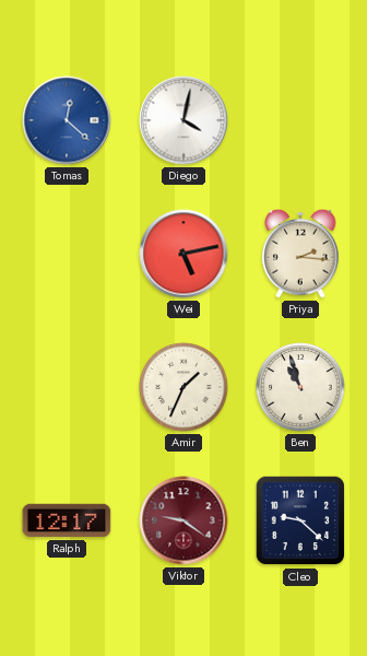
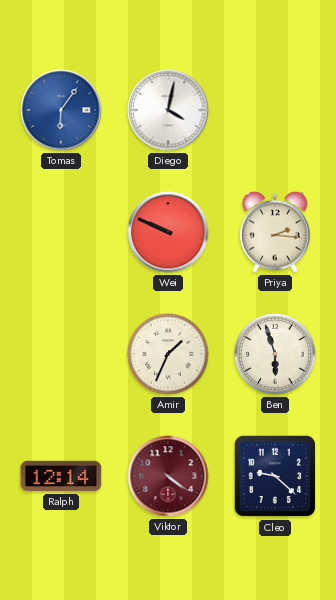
Tomas: 12:22 -> 6:06 (61, 110)
Wei: 5:13 -> 9:49 (168, 232)
Ben: 10:57 -> 5:57 (275, 354)
Ralph: 12:17 -> 12:14 (61, 476)
Viktor: 9:21 -> 4:21 (168, 476)
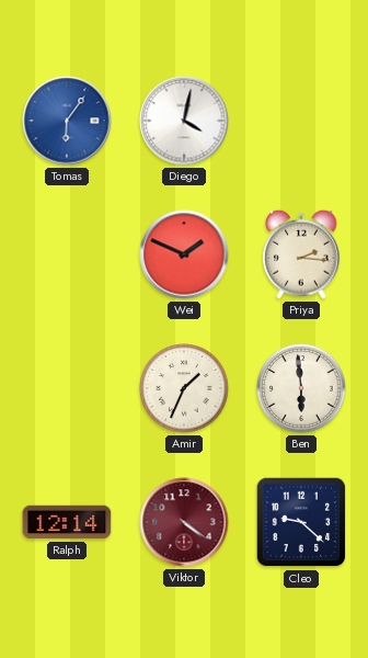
Wei: 9:49 -> 1:49 (184, 254)
Ben: 5:57 -> 5:59 (301, 388)
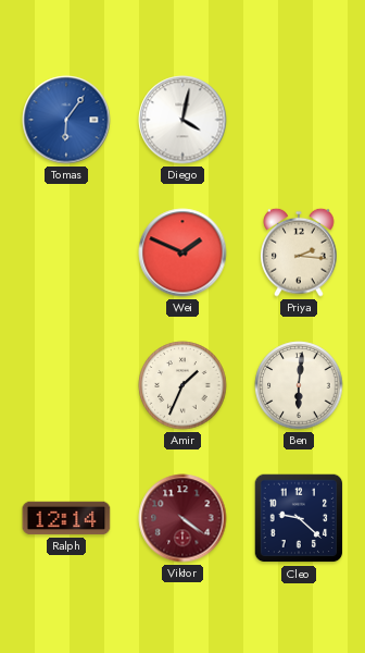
Ben: 5:59 -> 6:01 (299, 385)
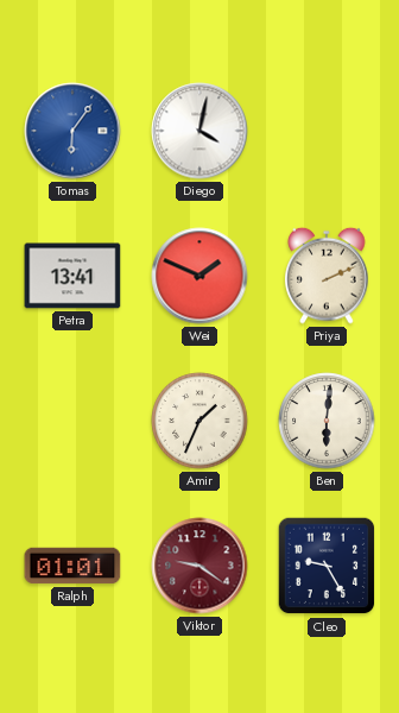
Petra: none -> 13:41 (72, 276)
Priya: 2:16 -> 2:11 (327, 276)
Ralph: 12:14 -> 01:01 (72, 566)
Viktor: 4:21 -> 9:21 (199, 566)
Cleo: 9:22 -> 9:25 (327, 566)
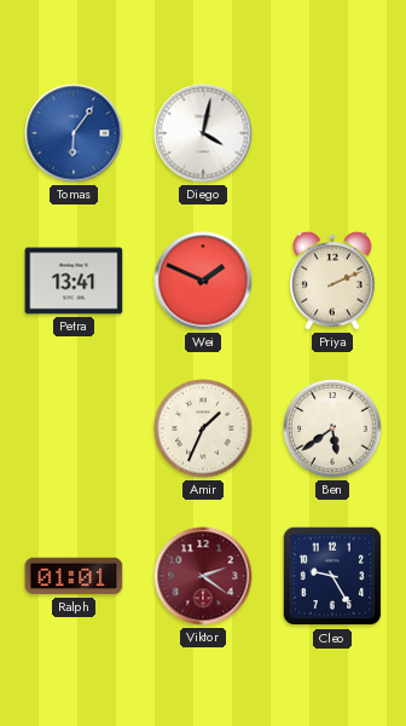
Ben: 6:01 -> 5:39 (332, 428)
Viktor: 9:21 -> 2:21 (203, 576)
